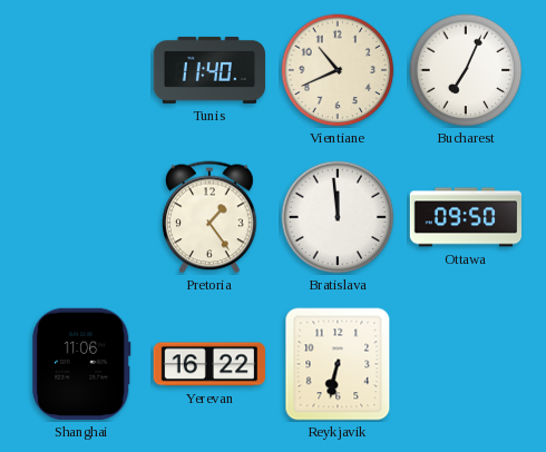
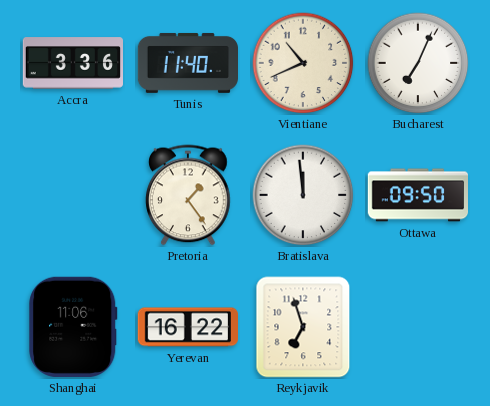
Accra: none -> 3:36 (72, 63)
Reykjavik: 6:32 -> 6:57 (303, 327)
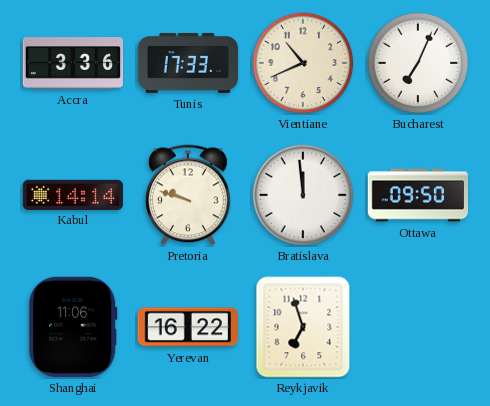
Tunis: 11:40 -> 17:33 (187, 63)
Kabul: none -> 14:14 (72, 194)
Pretoria: 1:24 -> 9:48 (189, 195)
